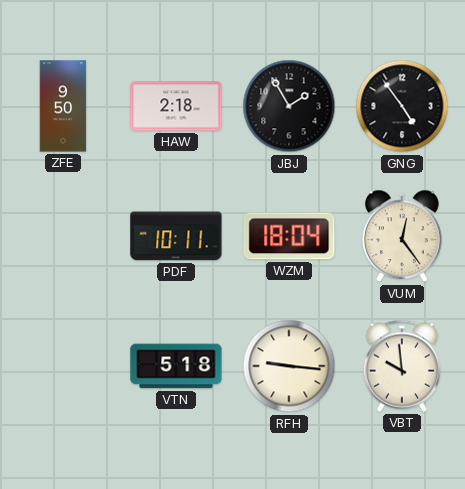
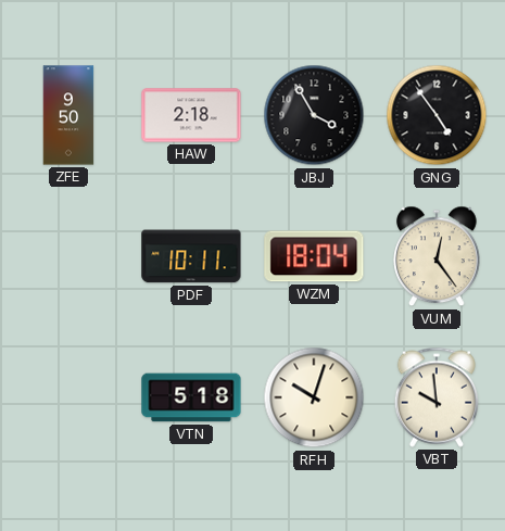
JBJ: 1:55 -> 3:55 (314, 115)
RFH: 9:16 -> 10:03 (314, 397)
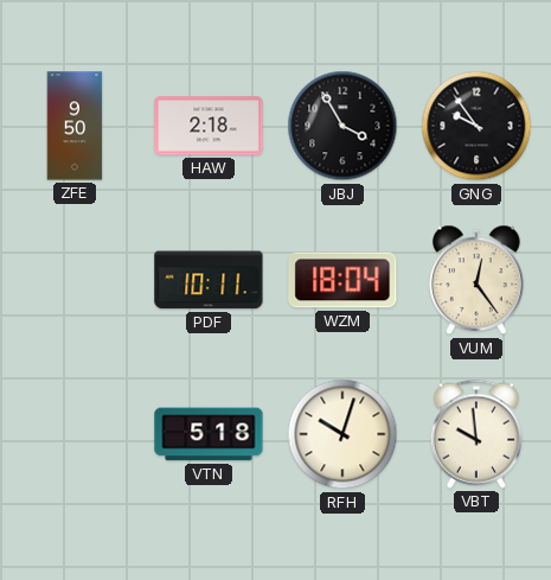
GNG: 4:54 -> 9:54 (476, 126)
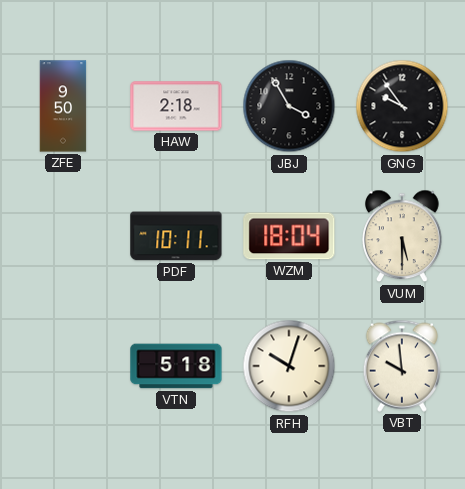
VUM: 12:24 -> 5:30 (402, 236)
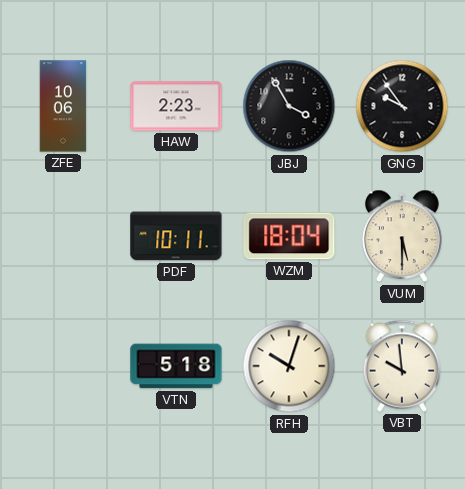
ZFE: 9:50 -> 10:06 (63, 106)
HAW: 2:18 -> 2:23 (176, 106)
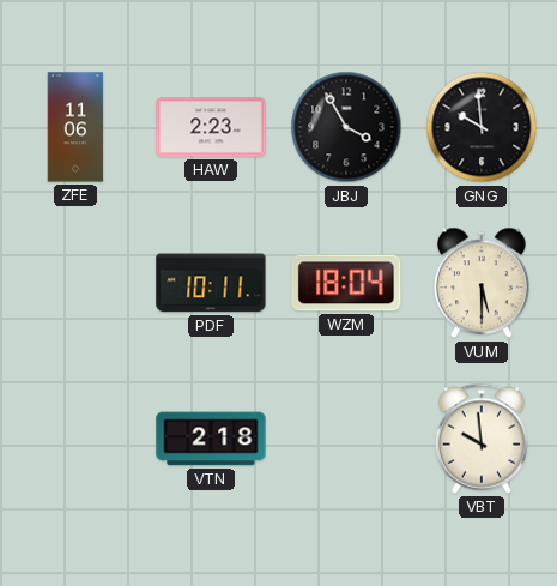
ZFE: 10:06 -> 11:06 (75, 127)
GNG: 9:54 -> 9:59 (482, 127)
VTN: 5:18 -> 2:18 (211, 439)
RFH: 10:03 -> none (289, 366)
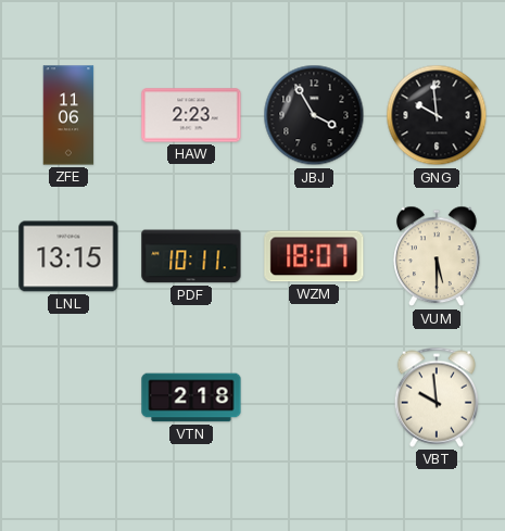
LNL: none -> 13:15 (68, 256)
WZM: 18:04 -> 18:07 (314, 256)
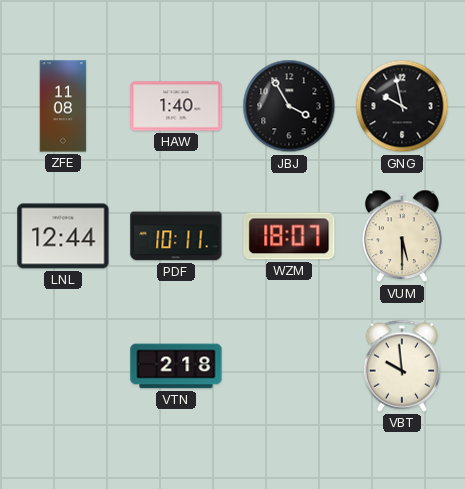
ZFE: 11:06 -> 11:08 (63, 106)
HAW: 2:23 -> 1:40 (176, 106)
GNG: 9:59 -> 9:58 (402, 106)
LNL: 13:15 -> 12:44 (63, 236)
